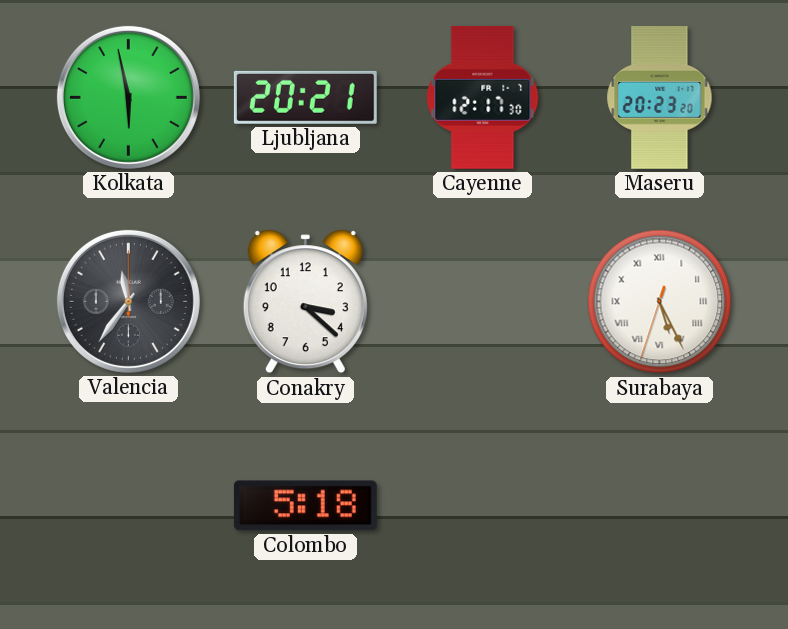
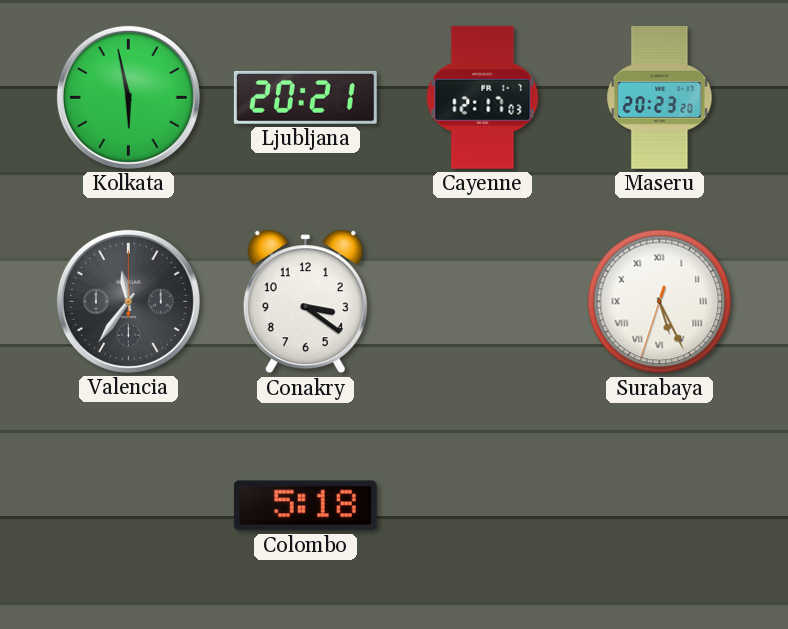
Cayenne: 12:17:30 -> 12:17:03 (483, 97)
Conakry: 3:22 -> 3:21 (305, 302)
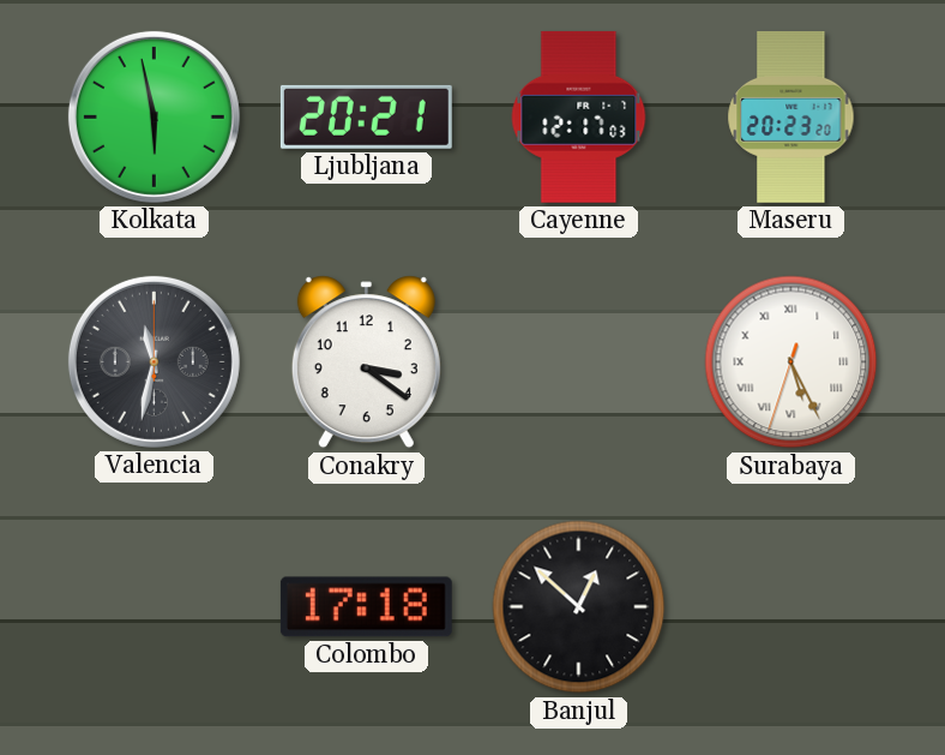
Valencia: 11:36 -> 11:32 (154, 361)
Colombo: 5:18 -> 17:18 (366, 607)
Banjul: none -> 12:52 (579, 607)
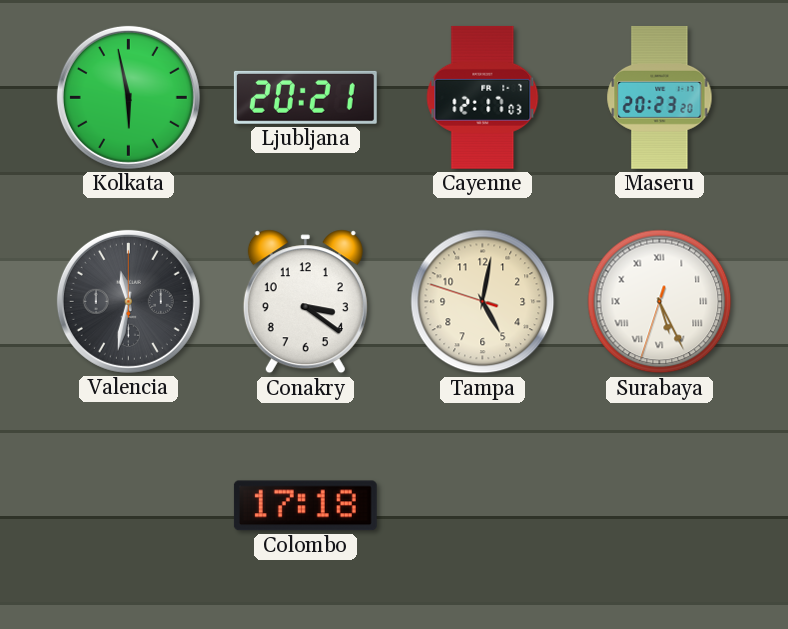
Tampa: none -> 5:01 (483, 302)
Banjul: 12:52 -> none (579, 607)
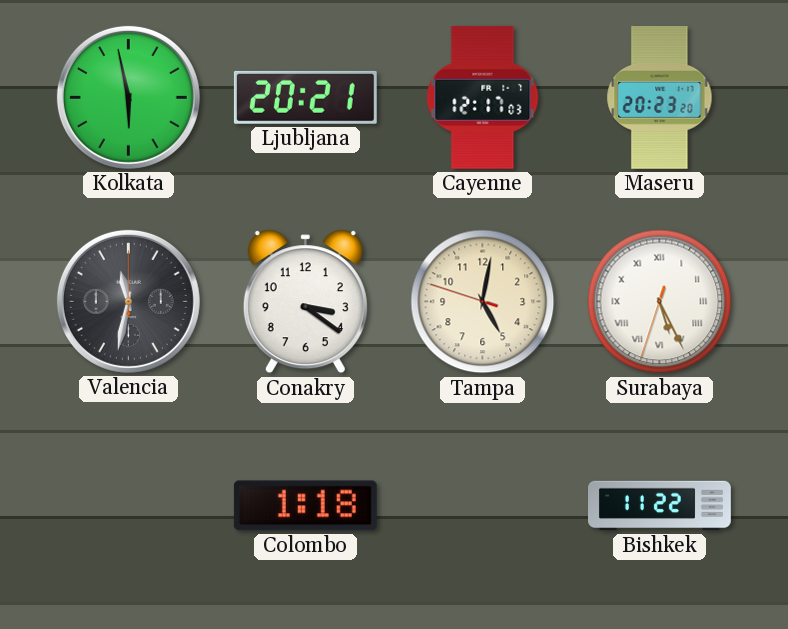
Colombo: 17:18 -> 1:18 (305, 506)
Bishkek: none -> 11:22 (660, 506)
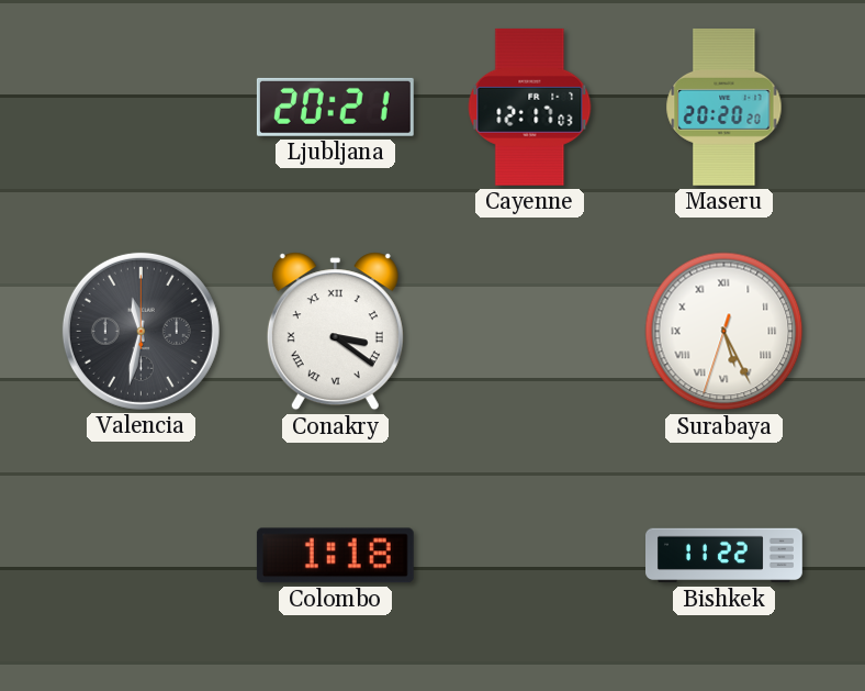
Kolkata: 5:58 -> none (128, 97)
Maseru: 20:23 -> 20:20 (724, 107)
Conakry numerals: Arabic -> Roman (335, 332)
Tampa: 5:01 -> none (483, 302)
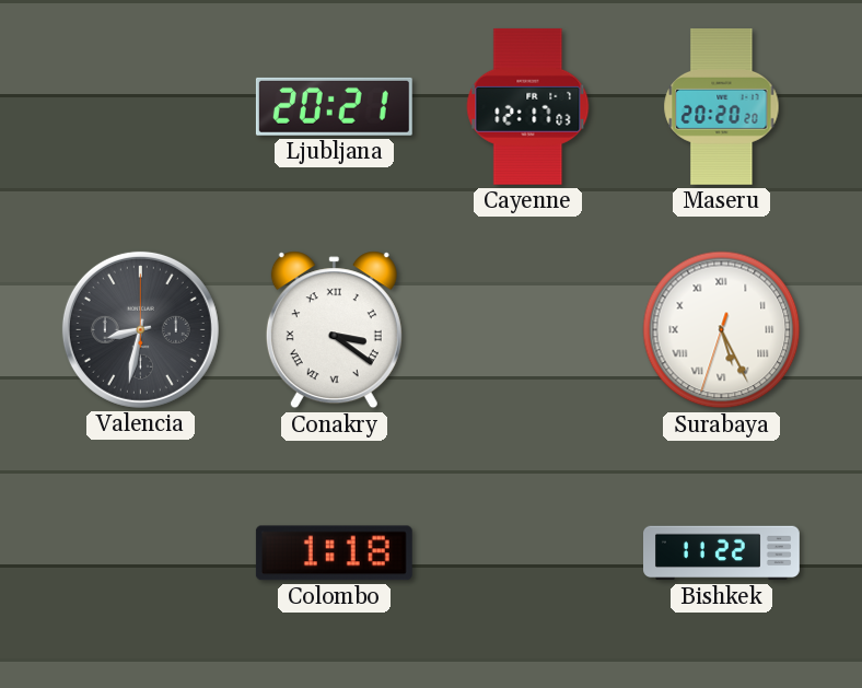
Valencia: 11:32 -> 8:32 (140, 329)
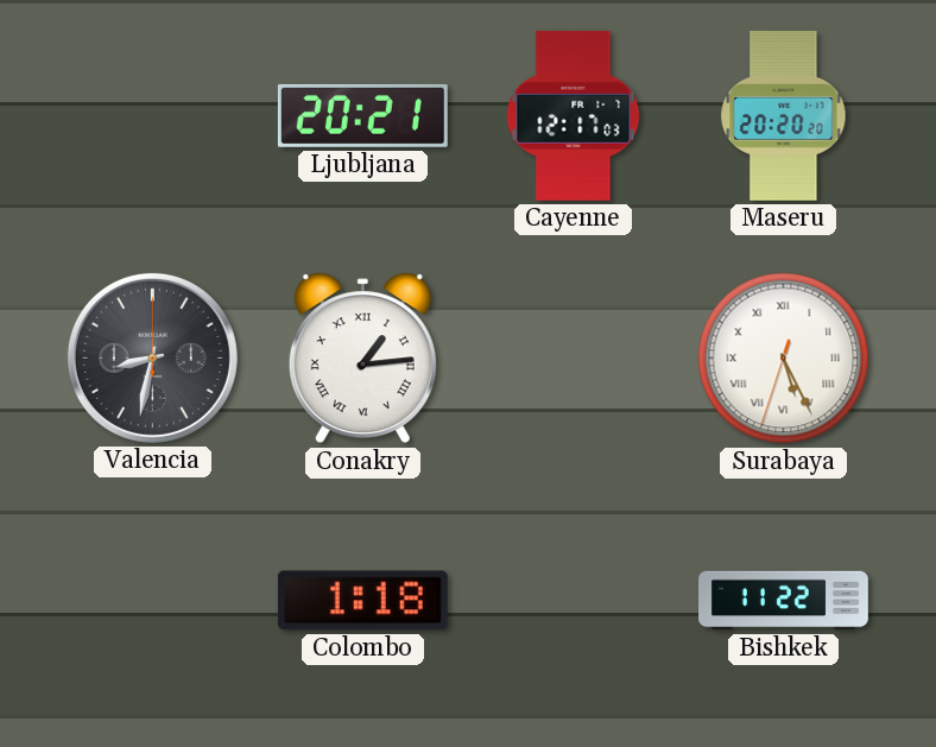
Conakry: 3:21 -> 1:14 (362, 359)
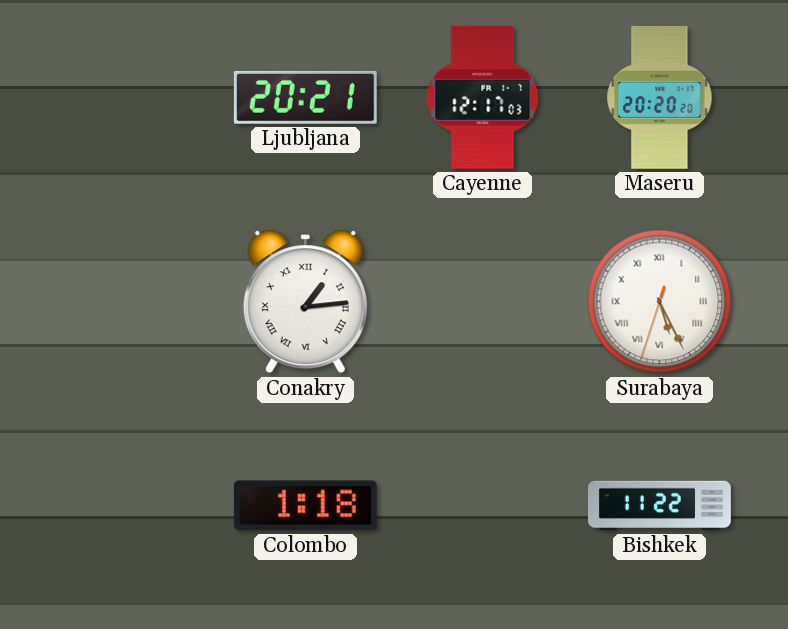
Valencia: 8:32 -> none (152, 357)
